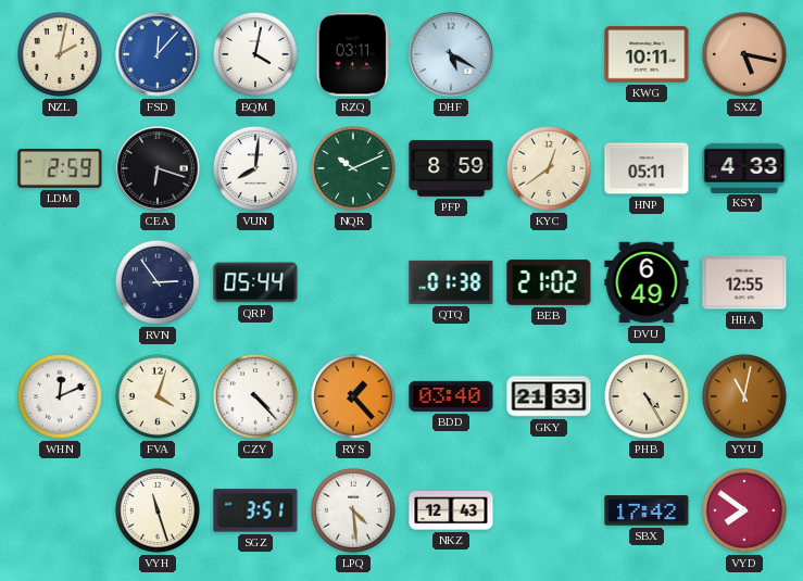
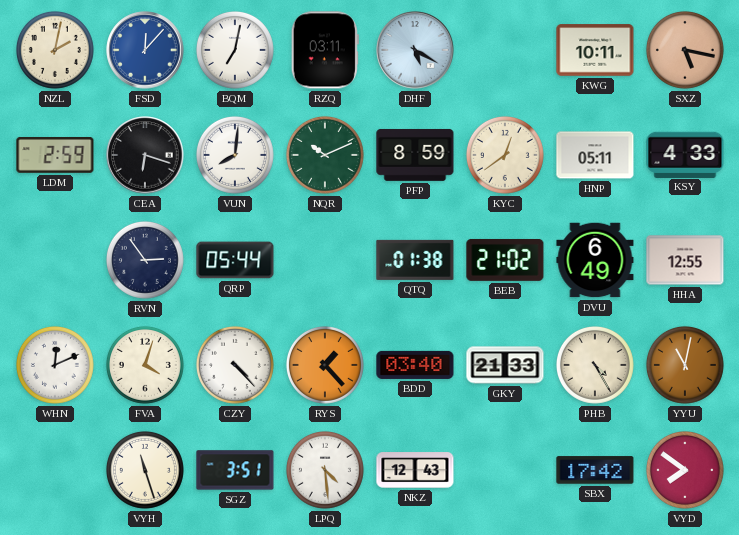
BQM: 4:02 -> 7:02 (235, 50)
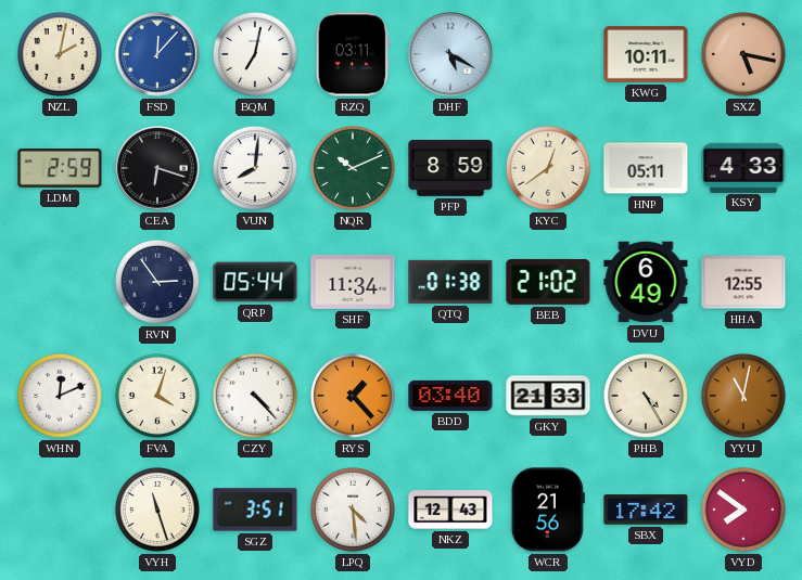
SHF: none -> 11:34 (353, 282)
WCR: none -> 21:56 (548, 510)
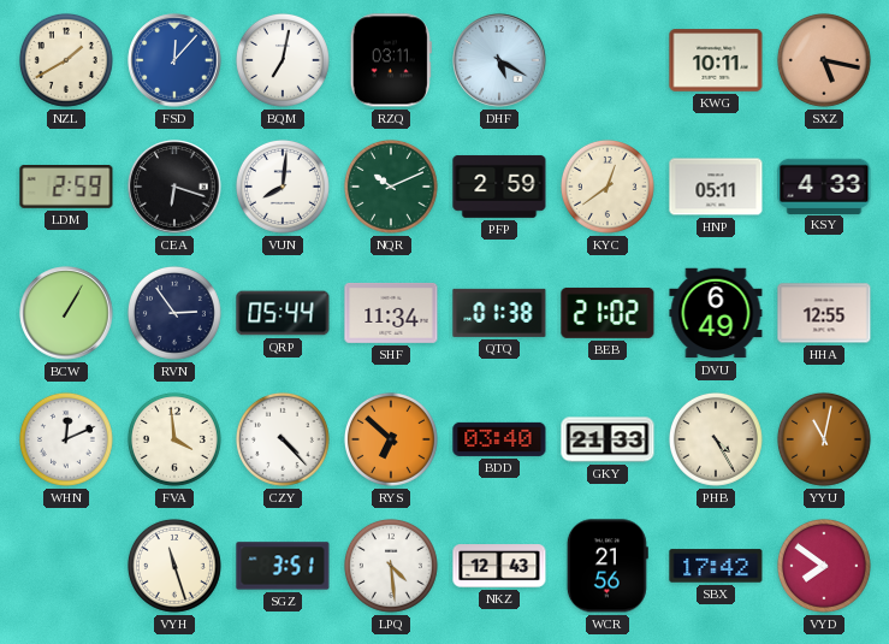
NZL: 2:02 -> 1:40 (66, 60)
PFP: 8:59 -> 2:59 (499, 187)
BCW: none -> 1:05 (66, 313)
FVA: 4:03 -> 3:59 (174, 439)
RYS: 1:23 -> 6:52 (391, 439)
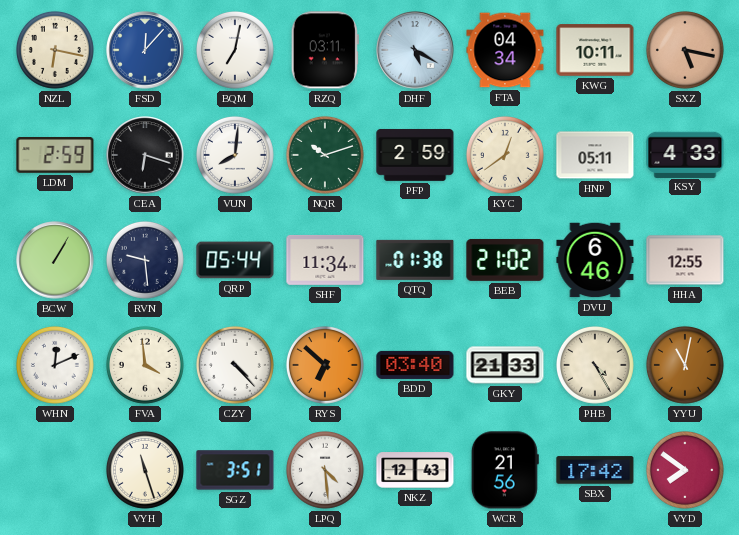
NZL: 1:40 -> 6:17 (55, 50)
FTA: none -> 04:34 (505, 50)
NQR: 10:11 -> 10:12 (325, 155)
RVN: 2:54 -> 9:29 (145, 260)
DVU: 6:49 -> 6:46 (595, 260)
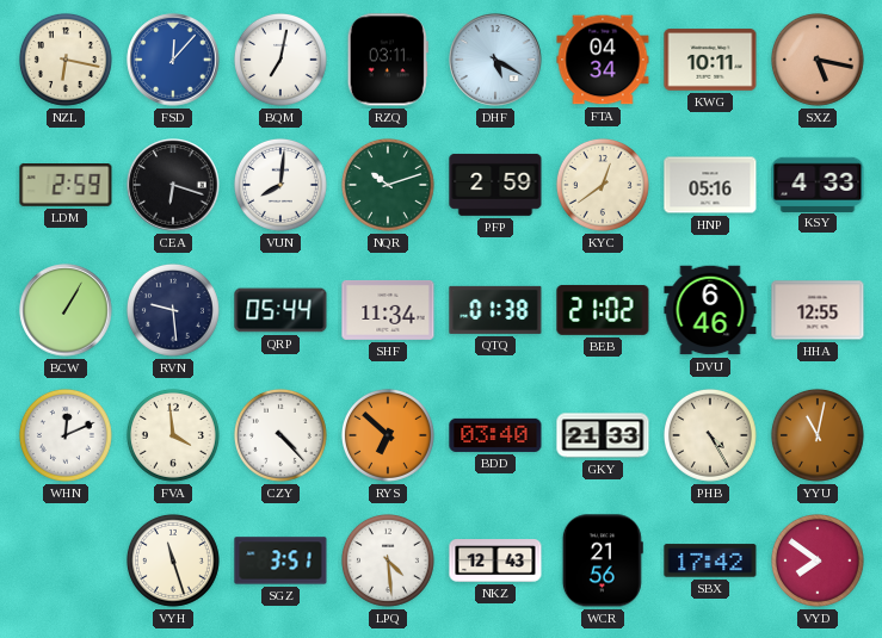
HNP: 05:11 -> 05:16 (710, 185)
